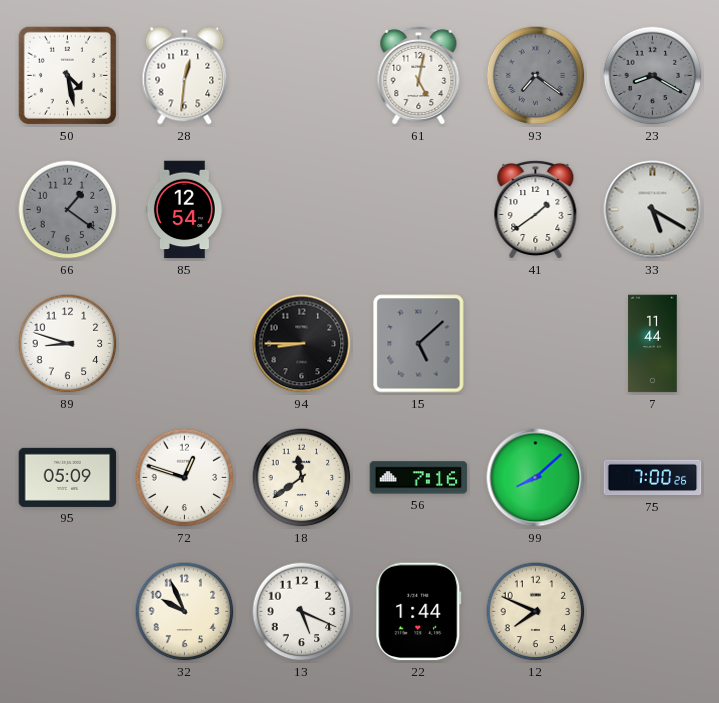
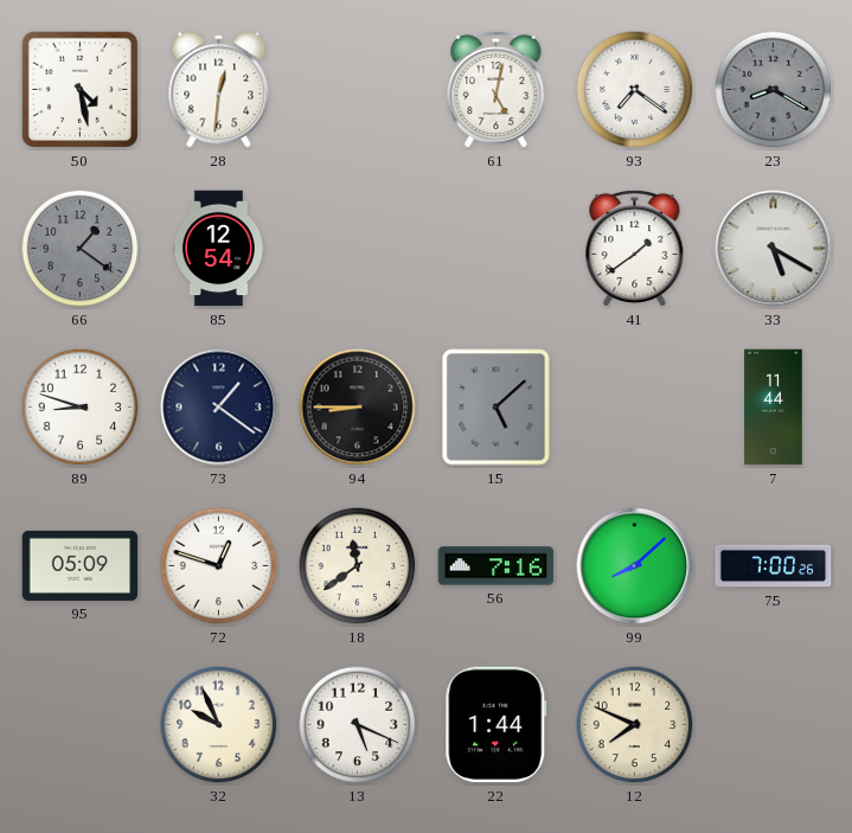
93 dial: grey -> white (635, 90)
73: none -> 1:21 (219, 408)
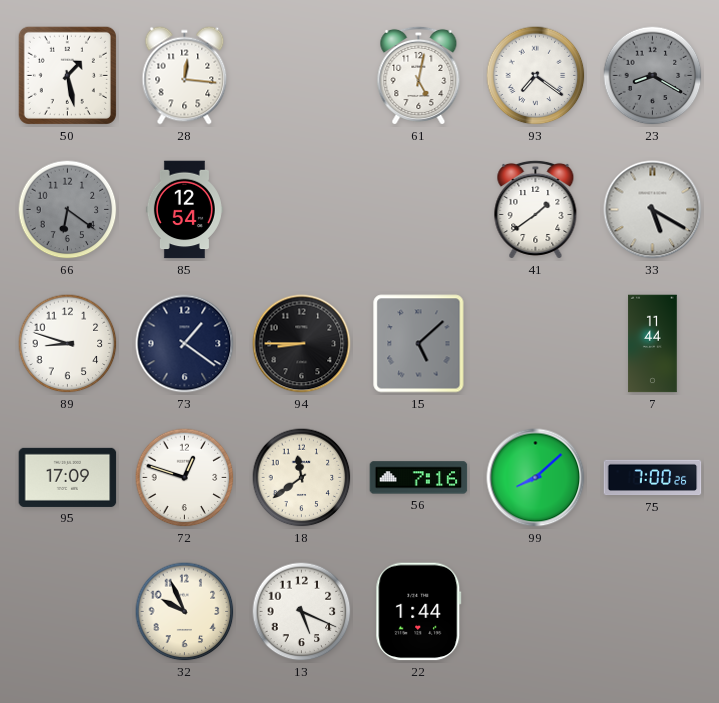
50: 4:28 -> 1:28 (67, 75)
28: 12:31 -> 12:16 (185, 76)
66: 1:21 -> 6:21 (68, 210)
95: 05:09 -> 17:09 (68, 477)
12: 7:49 -> none (635, 725)
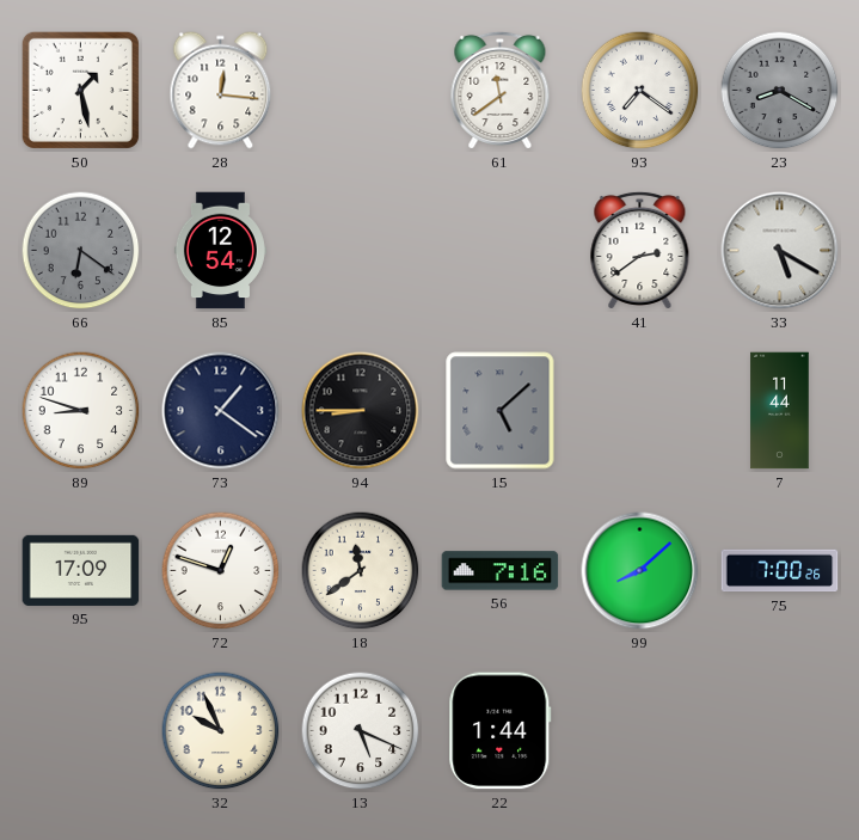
61: 5:02 -> 11:39 (501, 90)
41: 1:39 -> 2:39 (640, 250)
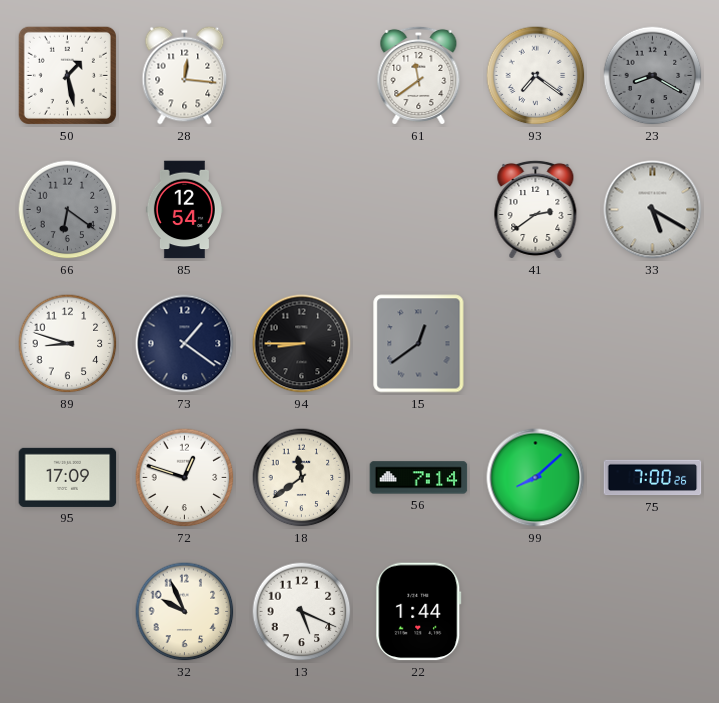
15: 5:08 -> 12:39 (419, 344)
7: 11:44 -> none (780, 411)
56: 7:16 -> 7:14 (419, 478)
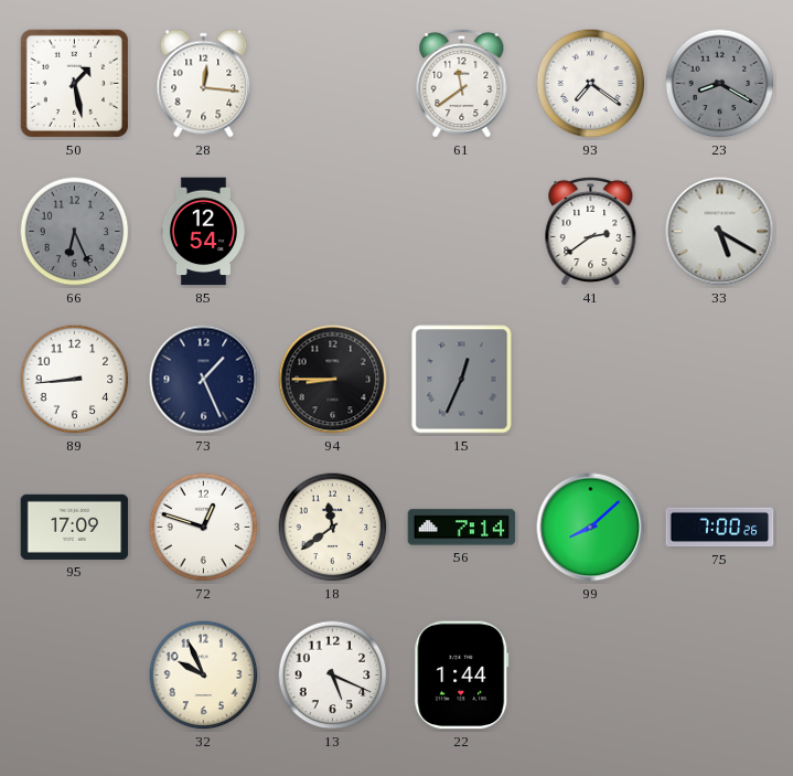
66: 6:21 -> 6:26 (75, 232)
89: 8:48 -> 8:44 (75, 380)
73: 1:21 -> 1:26 (204, 380)
15: 12:39 -> 12:34 (462, 380)
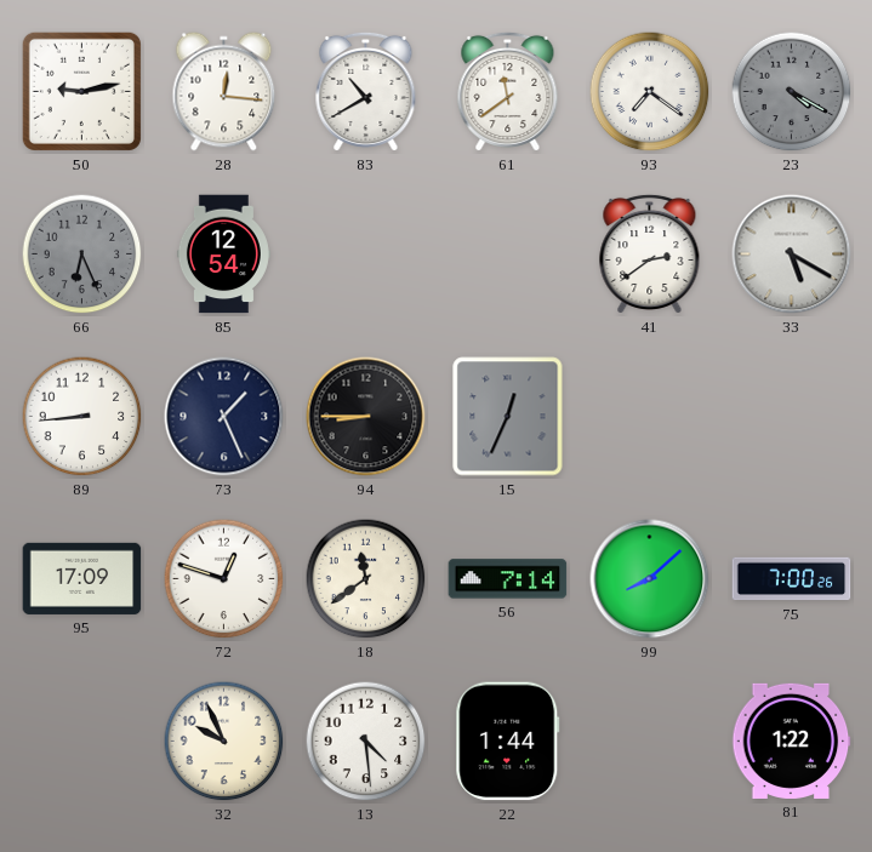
50: 1:28 -> 9:13 (81, 91)
83: none -> 10:40 (366, 91)
23: 8:20 -> 4:20 (792, 92)
13: 5:19 -> 4:29 (366, 742)
81: none -> 1:22 (792, 741)
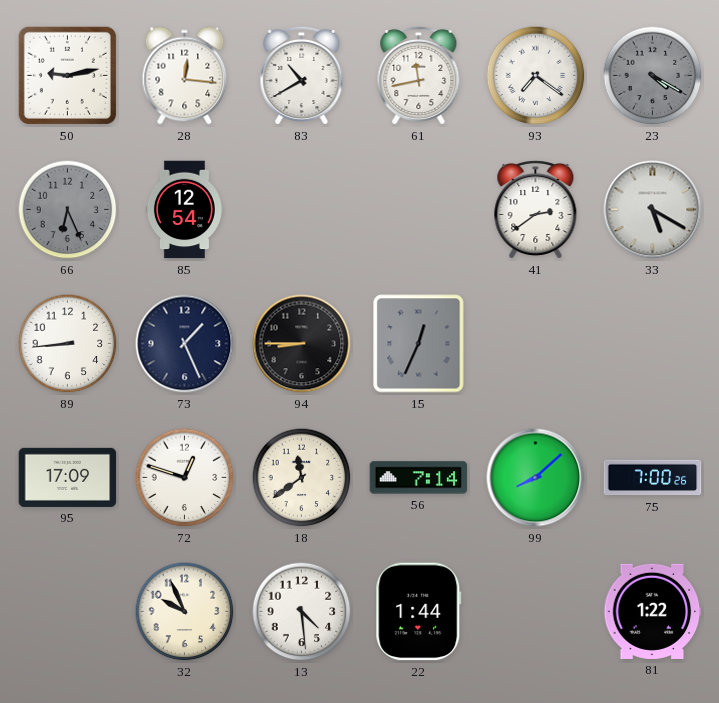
61: 11:39 -> 11:43 (419, 75)
